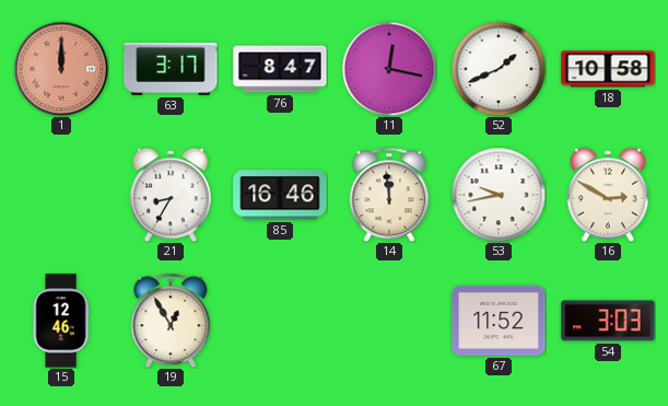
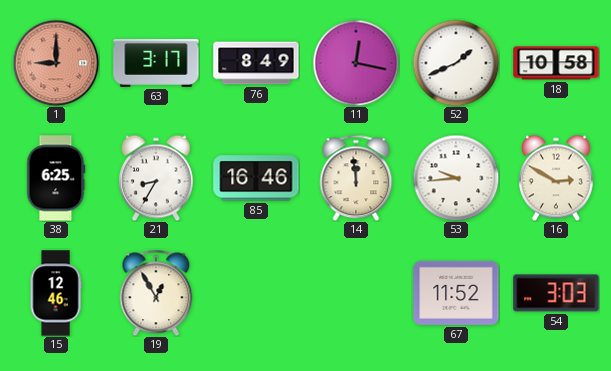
1: 12:00 -> 9:00 (56, 63)
76: 8:47 -> 8:49 (256, 63)
38: none -> 6:25 (56, 178)
53: 9:43 -> 9:44 (456, 178)
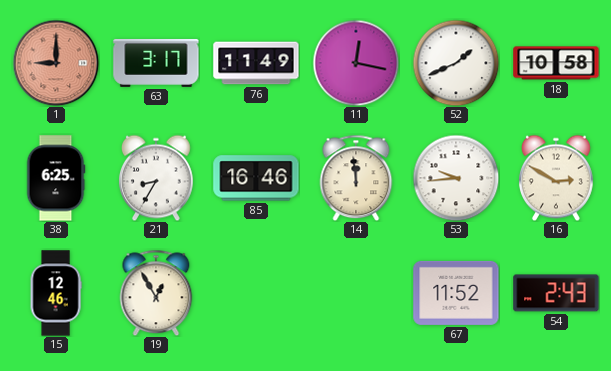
76: 8:49 -> 11:49 (256, 63)
54: 3:03 -> 2:43 (556, 293)
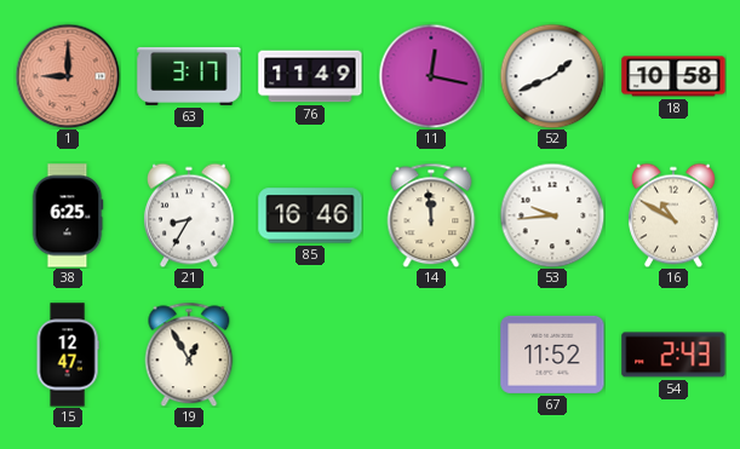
16: 2:50 -> 10:50 (673, 215)
15: 12:46 -> 12:47 (68, 355)
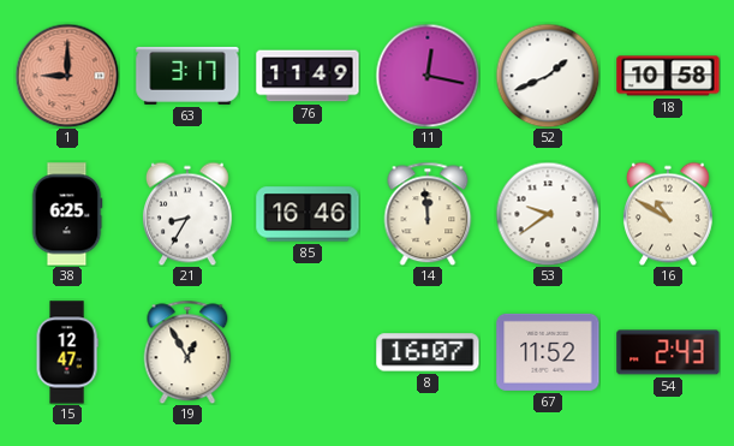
53: 9:44 -> 9:39 (548, 214)
8: none -> 16:07 (428, 352)
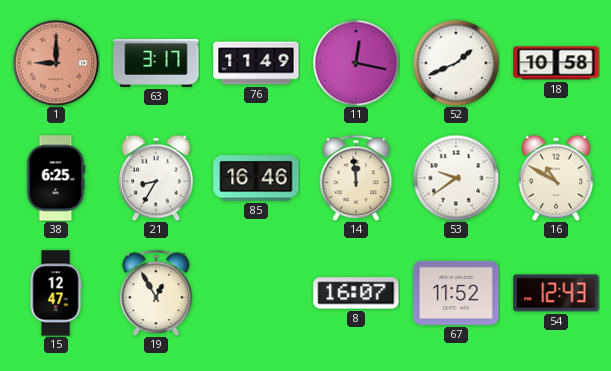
54: 2:43 -> 12:43 (556, 293)
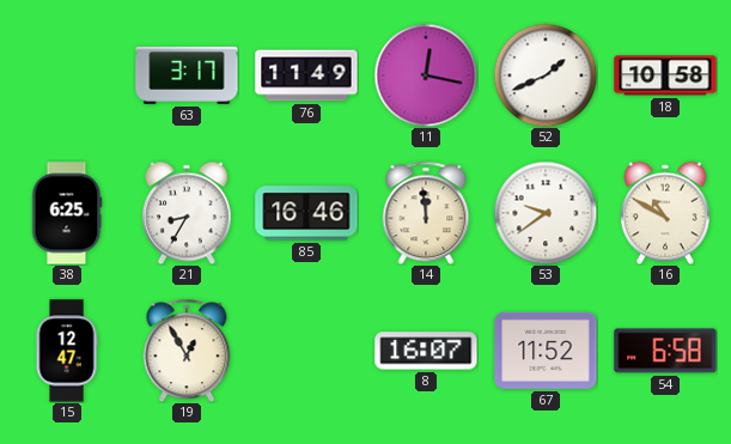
1: 9:00 -> none (56, 63)
54: 12:43 -> 6:58 (665, 351)
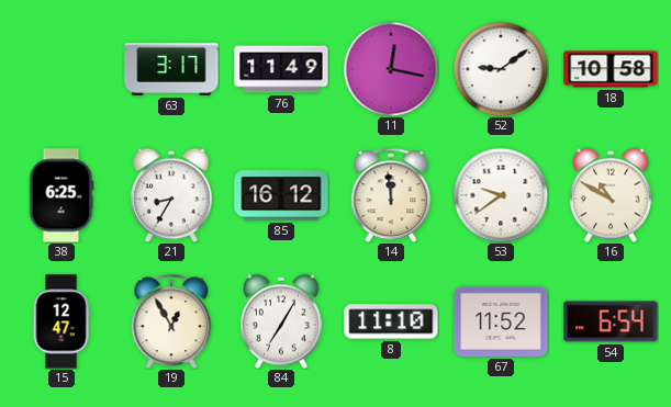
52: 1:41 -> 9:09 (501, 69)
85: 16:46 -> 16:12 (281, 195)
84: none -> 7:05 (281, 321)
8: 16:07 -> 11:10 (391, 321)
54: 6:58 -> 6:54 (611, 321)
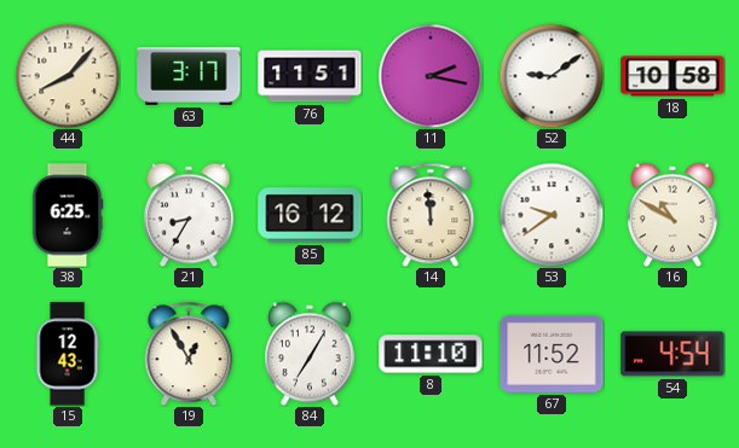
44: none -> 8:07 (68, 76)
76: 11:49 -> 11:51 (310, 76)
11: 12:17 -> 2:17 (431, 76)
15: 12:47 -> 12:43 (68, 354)
54: 6:54 -> 4:54 (672, 354)
